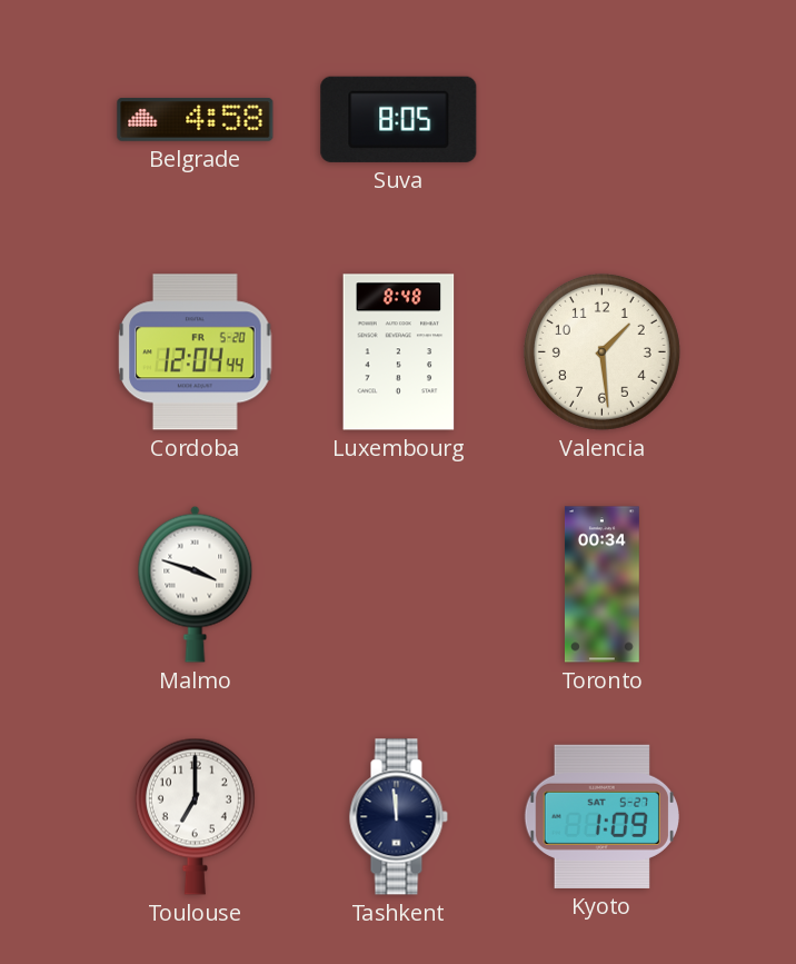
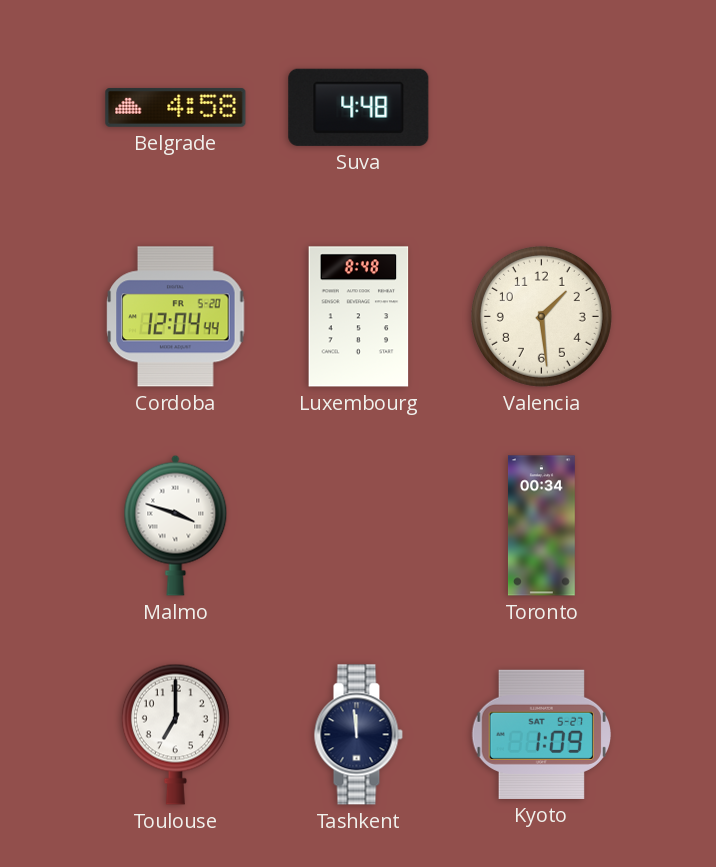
Suva: 8:05 -> 4:48 (359, 107)
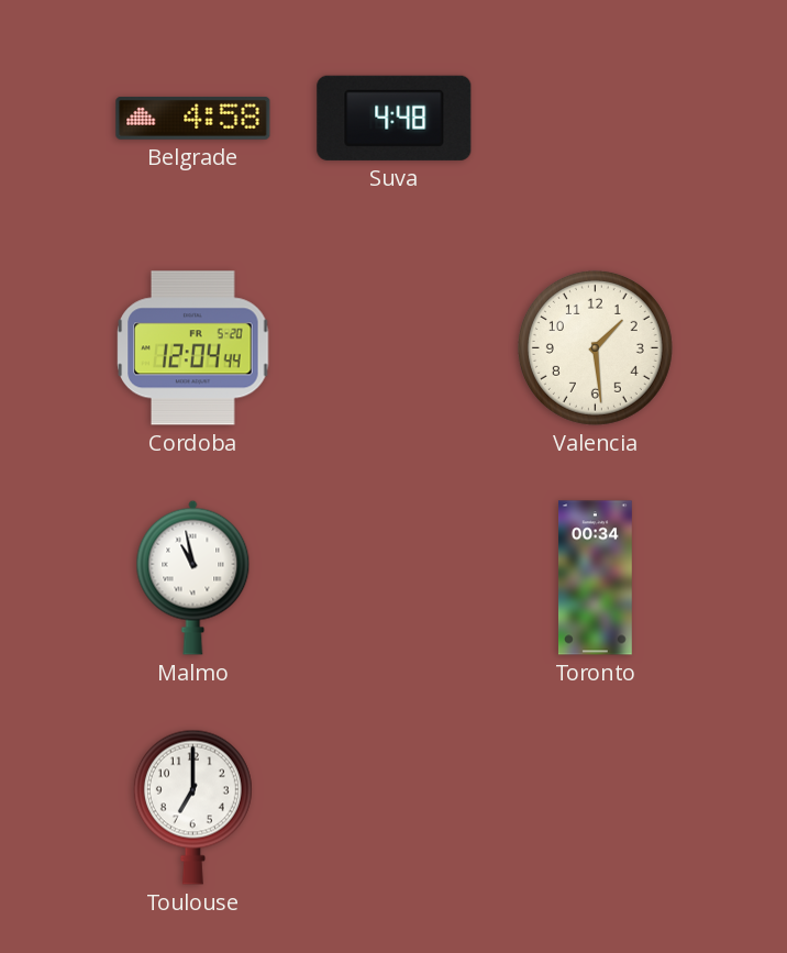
Luxembourg: 8:48 -> none (359, 317)
Malmo: 3:48 -> 10:58 (193, 577)
Tashkent: 11:59 -> none (358, 735)
Kyoto: 1:09 -> none (541, 734)
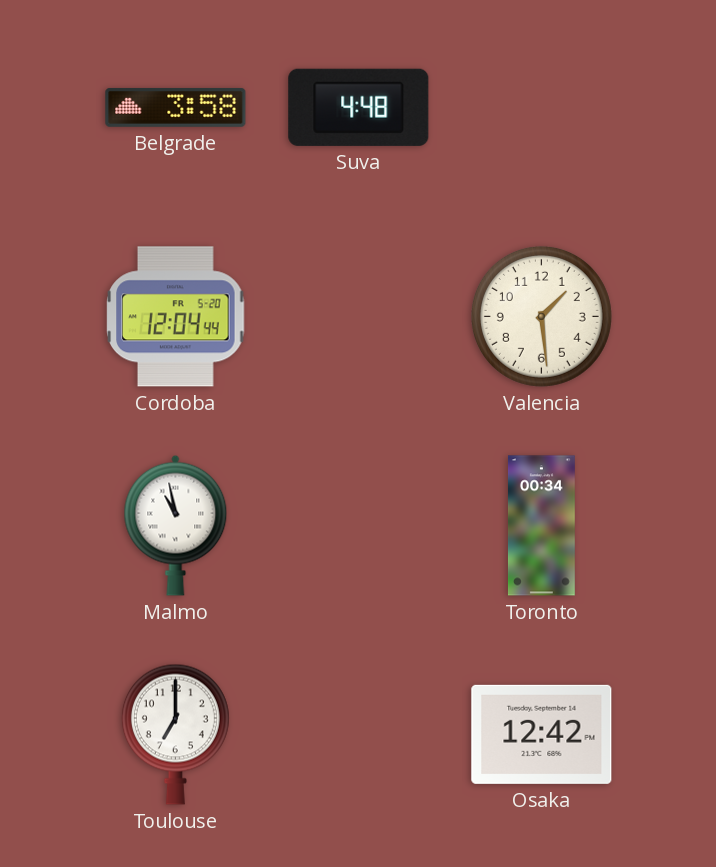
Belgrade: 4:58 -> 3:58 (176, 107)
Osaka: none -> 12:42 (542, 734)
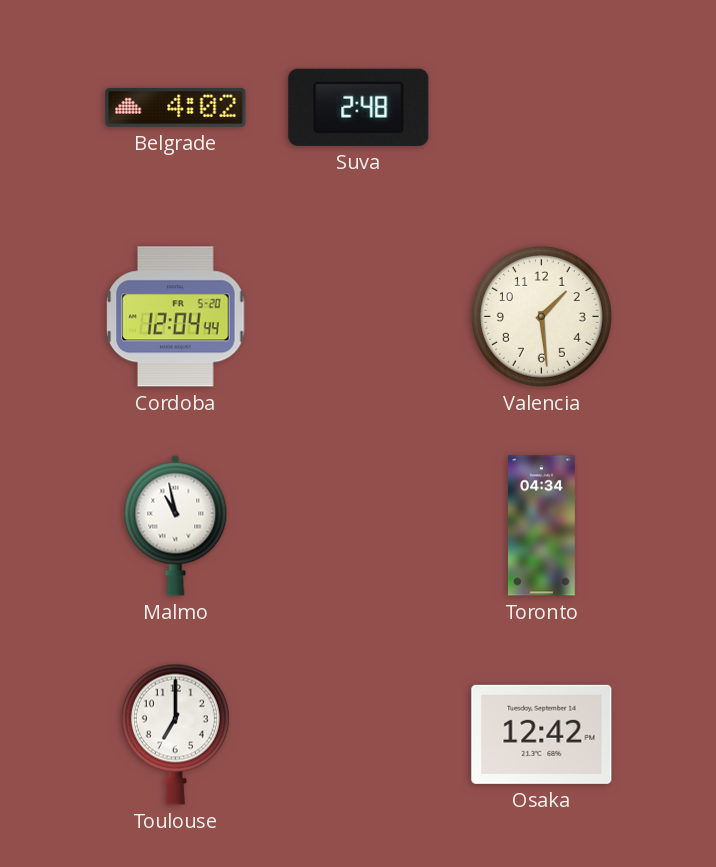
Belgrade: 3:58 -> 4:02 (176, 107)
Suva: 4:48 -> 2:48 (359, 107)
Toronto: 00:34 -> 04:34 (541, 526)
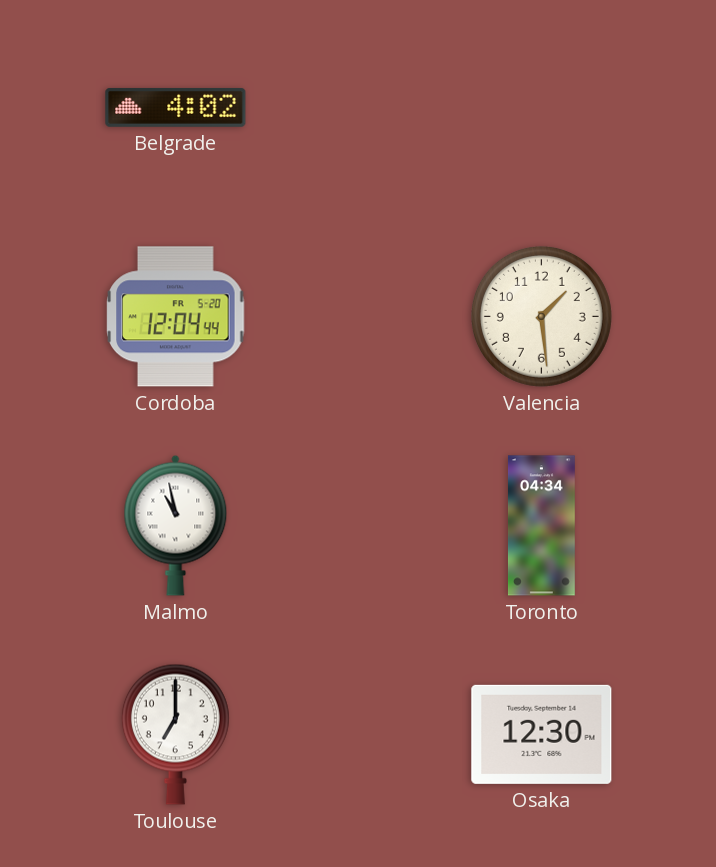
Suva: 2:48 -> none (359, 107)
Osaka: 12:42 -> 12:30 (542, 734)
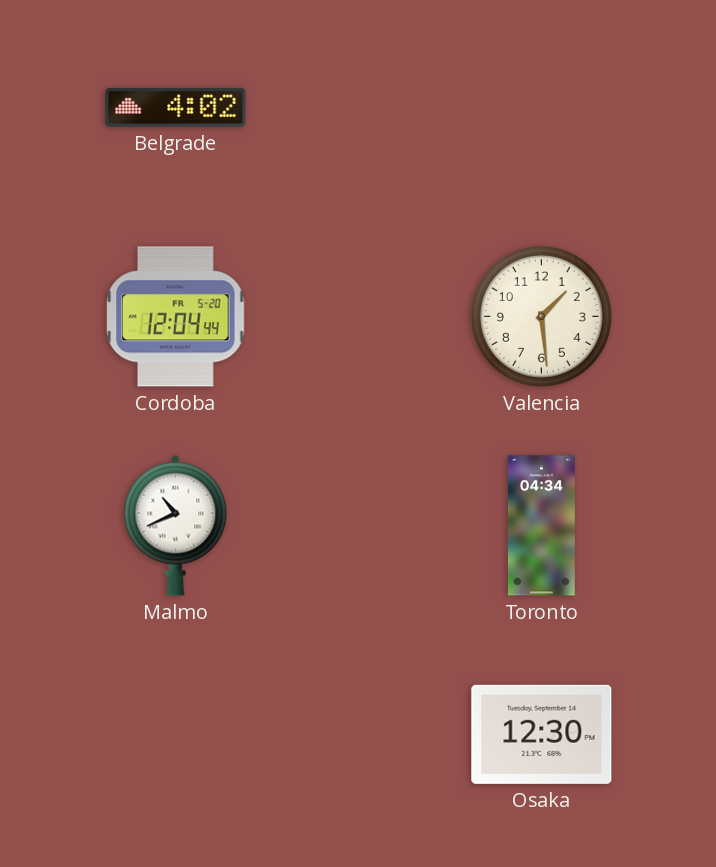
Malmo: 10:58 -> 10:41 (176, 525)
Toulouse: 7:00 -> none (175, 734)
